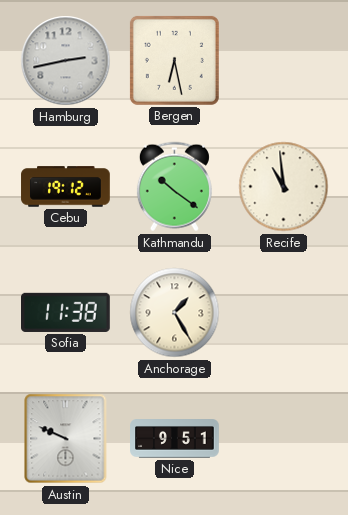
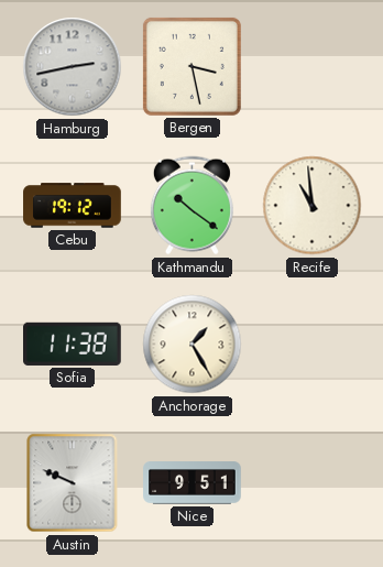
Bergen: 6:28 -> 3:28 (191, 66)
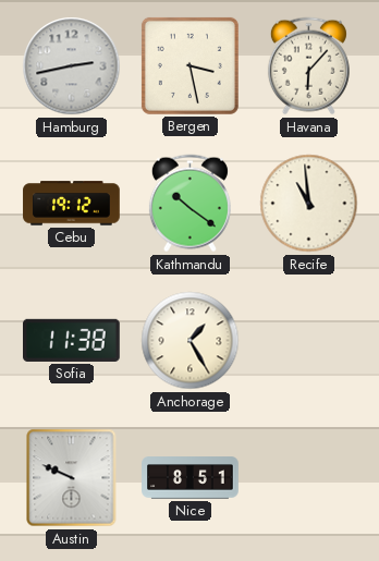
Havana: none -> 6:07 (308, 66)
Nice: 9:51 -> 8:51 (191, 478)
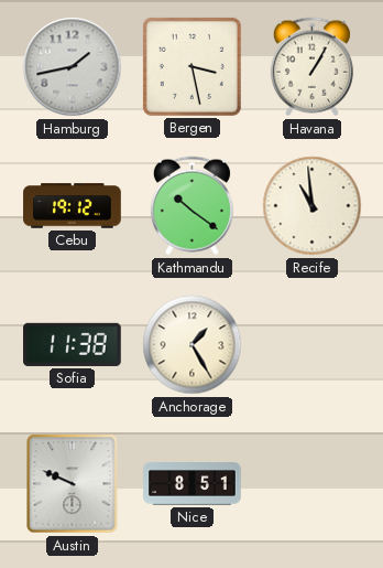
Hamburg: 2:43 -> 1:43 (73, 67)
Havana: 6:07 -> 1:05 (311, 67)
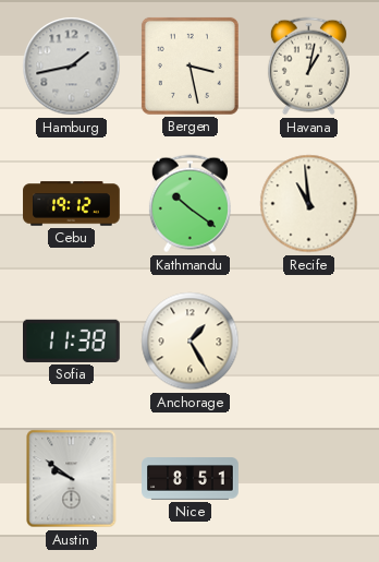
Havana: 1:05 -> 1:02 (308, 67)
Austin: 9:49 -> 9:51 (72, 479)
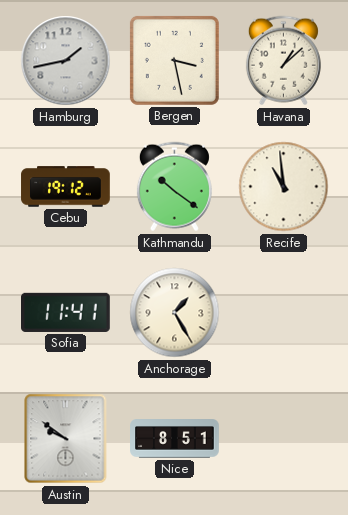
Havana: 1:02 -> 1:08 (283, 61)
Sofia: 11:38 -> 11:41 (66, 312)
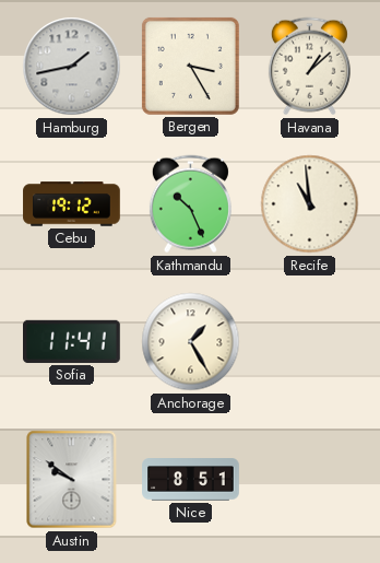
Bergen: 3:28 -> 3:25 (190, 66)
Kathmandu: 10:21 -> 10:26 (190, 204)
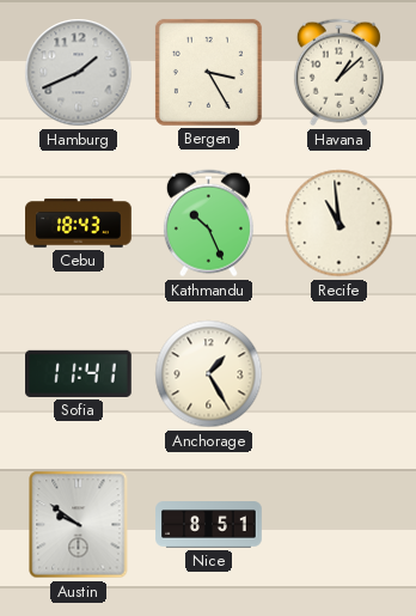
Hamburg: 1:43 -> 1:41 (79, 73)
Cebu: 19:12 -> 18:43 (79, 224)
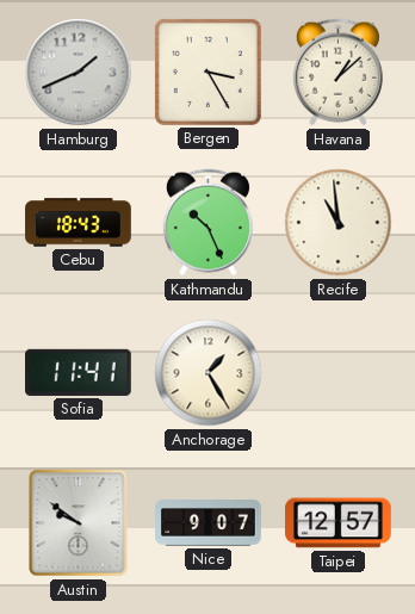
Nice: 8:51 -> 9:07 (209, 523)
Taipei: none -> 12:57 (339, 523)
